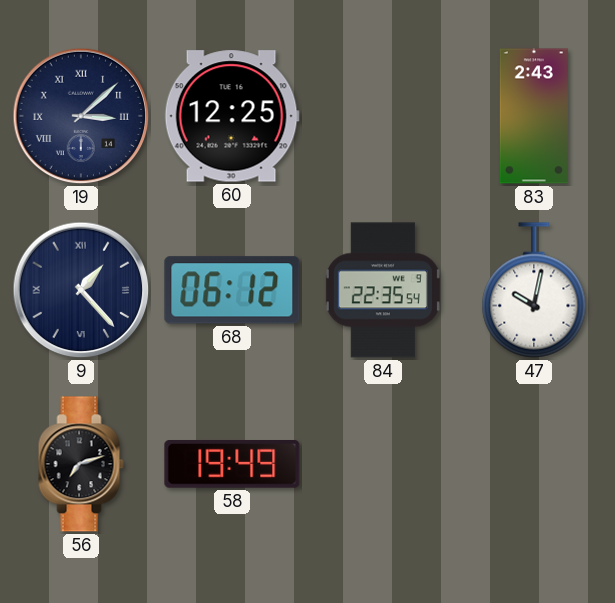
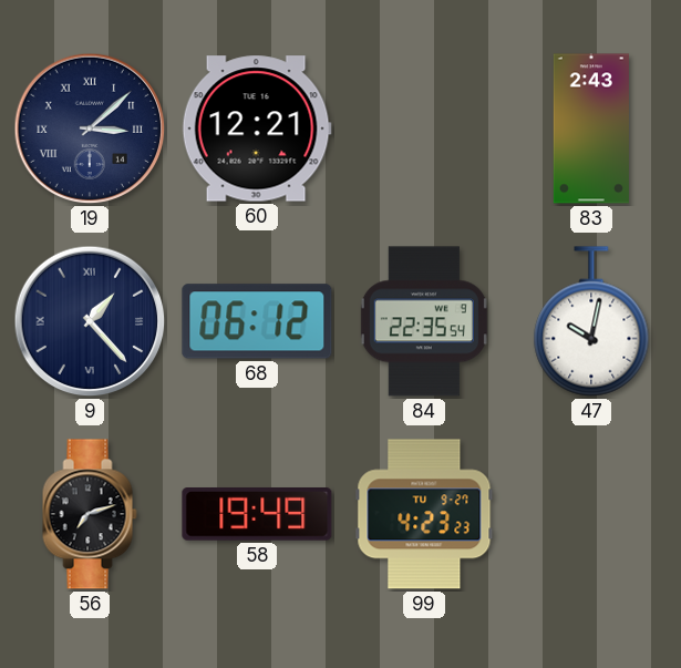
60: 12:25 -> 12:21 (257, 129)
99: none -> 4:23 (424, 514)
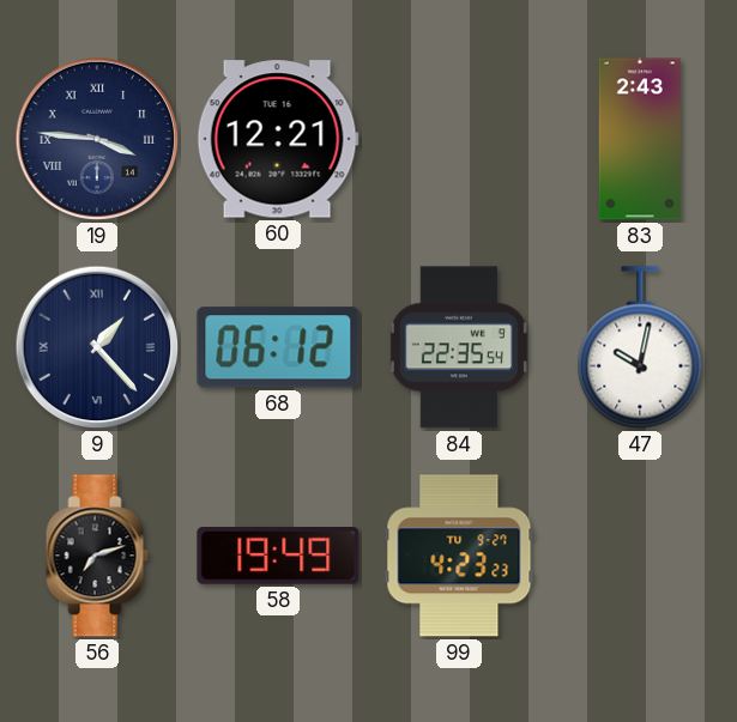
19: 3:08 -> 3:46 (97, 139)
